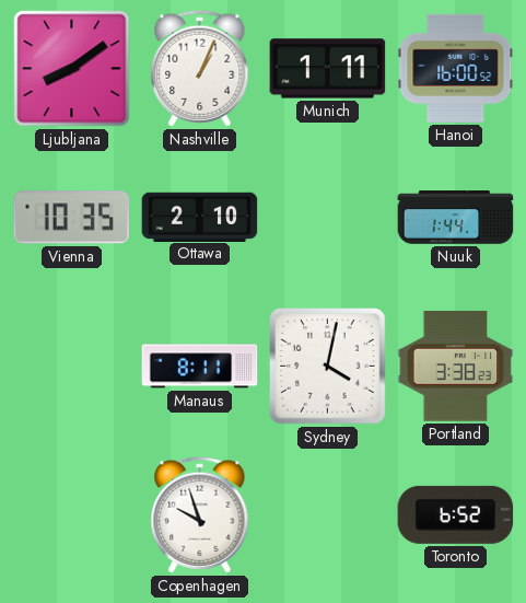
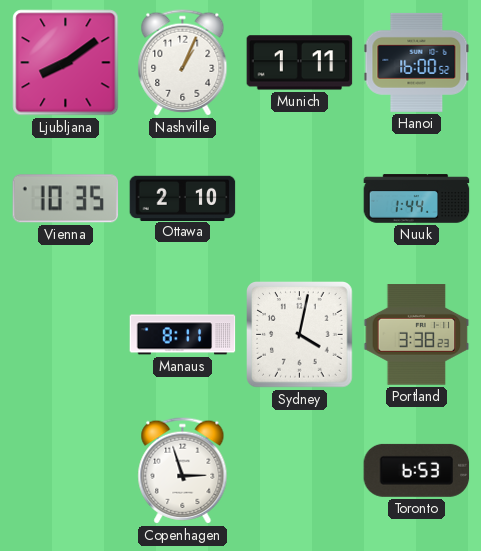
Copenhagen: 9:57 -> 2:57 (183, 471)
Toronto: 6:52 -> 6:53 (417, 470)
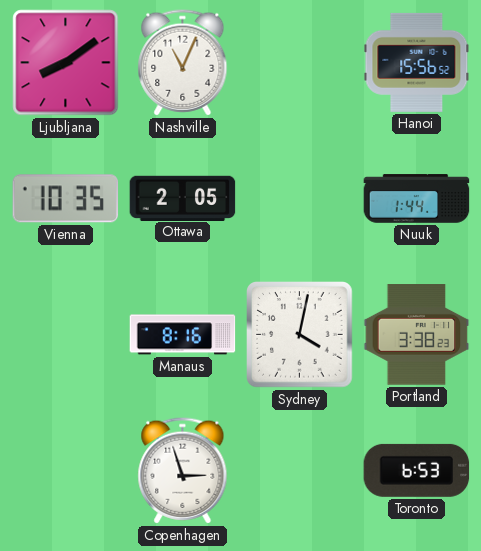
Nashville: 1:04 -> 11:04 (183, 63)
Munich: 1:11 -> none (300, 63)
Hanoi: 16:00 -> 15:56 (417, 62)
Ottawa: 2:10 -> 2:05 (183, 198)
Manaus: 8:11 -> 8:16 (183, 335)
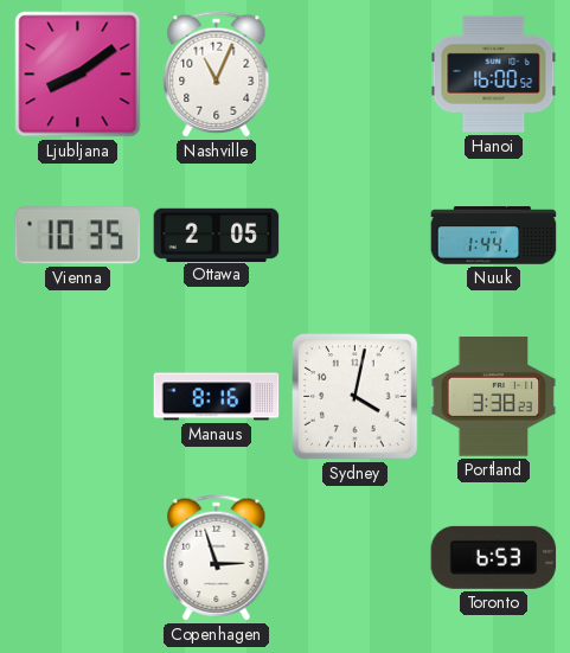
Hanoi: 15:56 -> 16:00 (494, 73)
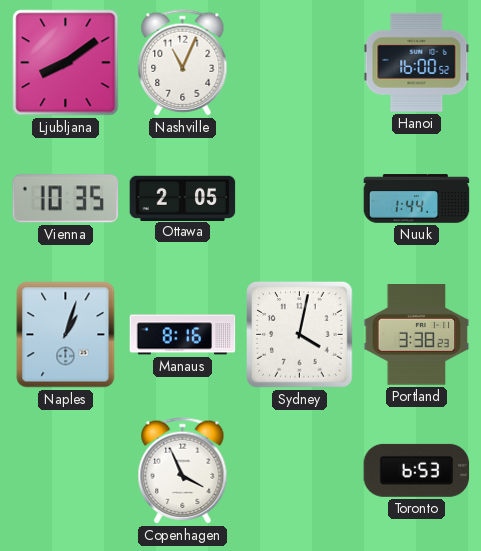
Naples: none -> 1:03 (66, 335)
Copenhagen: 2:57 -> 3:56 (183, 471)
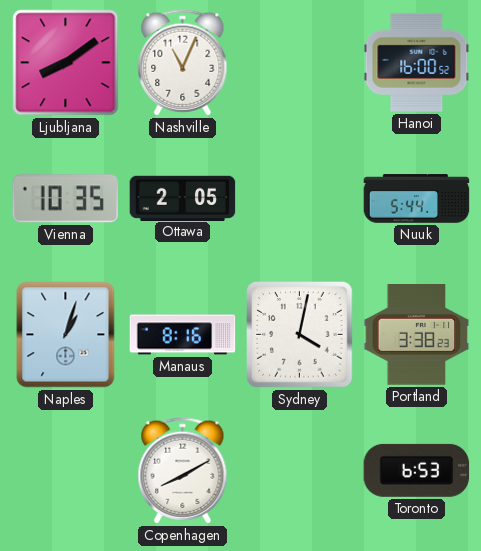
Nuuk: 1:44 -> 5:44 (417, 199)
Copenhagen: 3:56 -> 8:10 (183, 471)
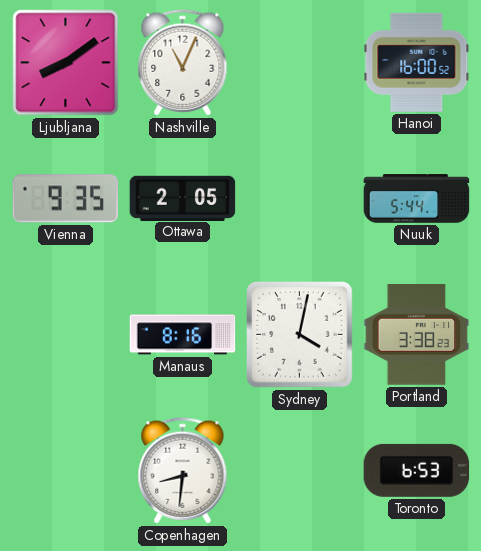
Vienna: 10:35 -> 9:35 (66, 199)
Naples: 1:03 -> none (66, 335)
Copenhagen: 8:10 -> 8:31 (183, 471)
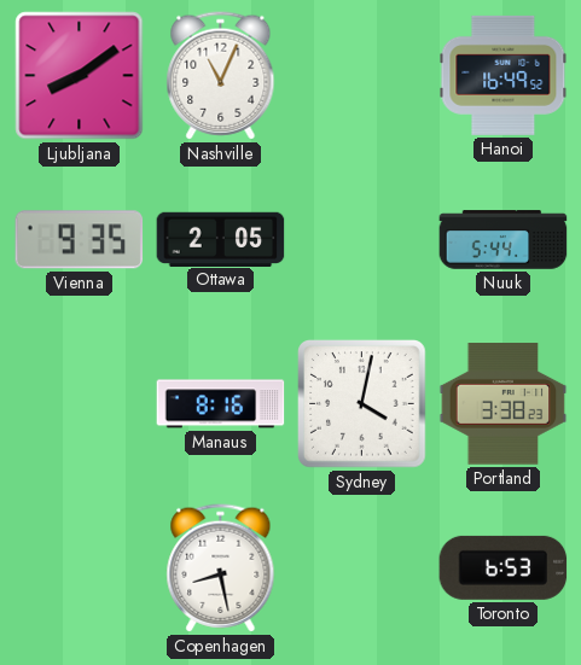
Hanoi: 16:00 -> 16:49 (504, 75)
Copenhagen: 8:31 -> 8:28 (221, 568)
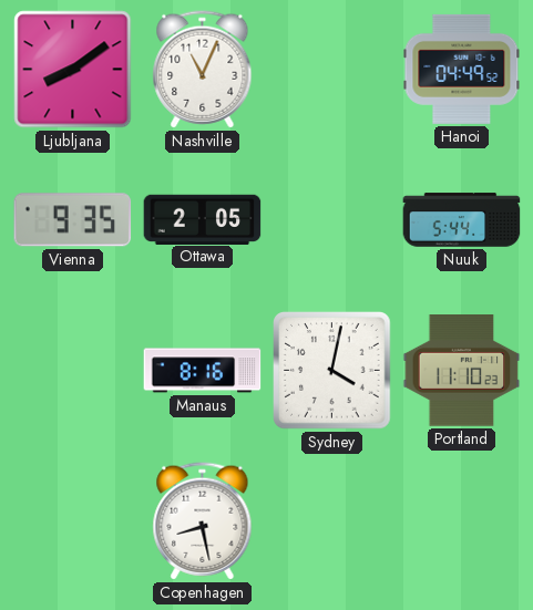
Hanoi: 16:49 -> 04:49 (462, 69)
Portland: 3:38 -> 11:10 (462, 371)
Toronto: 6:53 -> none (504, 567)
